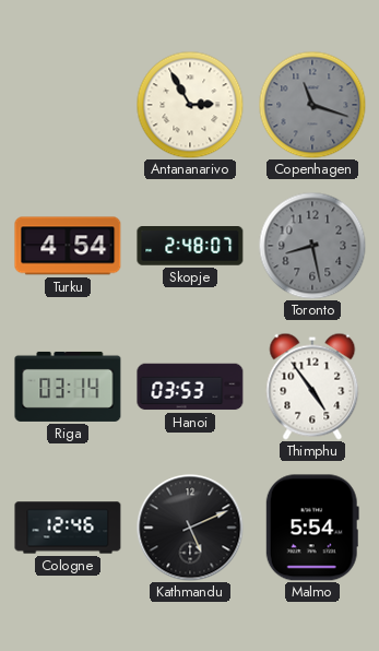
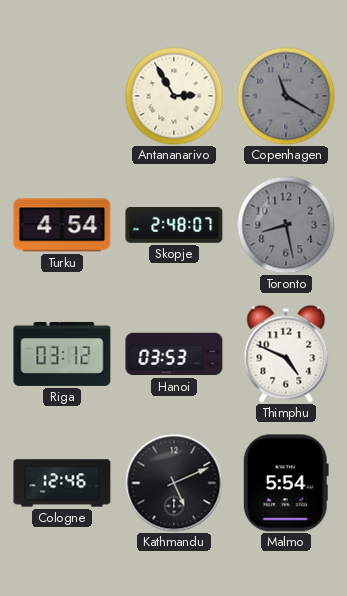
Copenhagen: 11:18 -> 11:20 (286, 96)
Riga: 03:14 -> 03:12 (62, 354)
Thimphu: 4:54 -> 4:49 (286, 354)
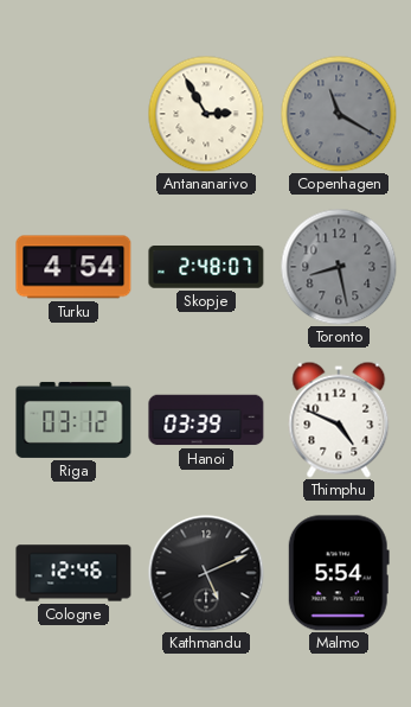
Hanoi: 03:53 -> 03:39 (206, 420)
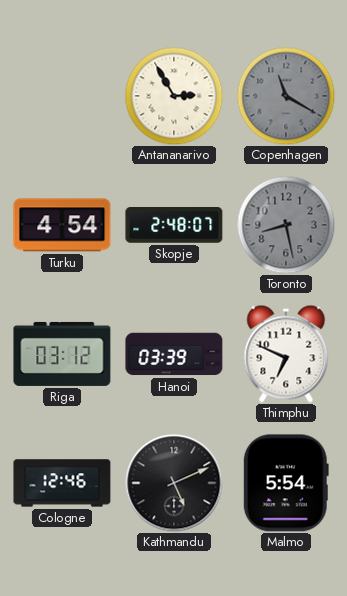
Thimphu: 4:49 -> 6:49 (286, 354)
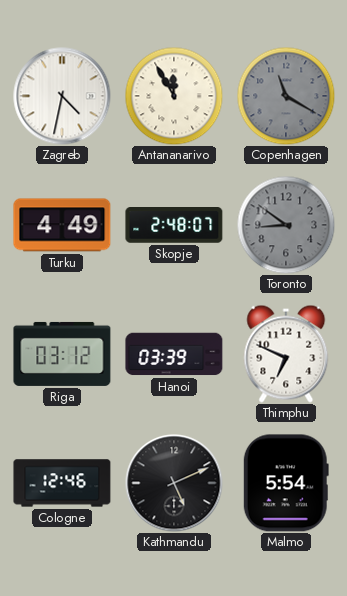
Zagreb: none -> 4:32 (62, 96)
Antananarivo: 2:55 -> 11:55 (174, 96)
Turku: 4:54 -> 4:49 (62, 225)
Toronto: 8:28 -> 8:51 (286, 225)
